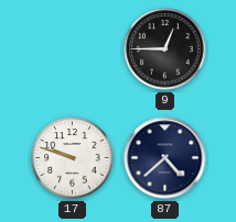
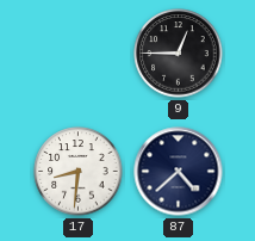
17: 9:48 -> 8:31 (79, 172)
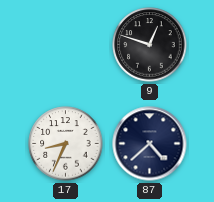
9: 12:45 -> 12:48 (150, 45)
17: 8:31 -> 8:34 (66, 144)
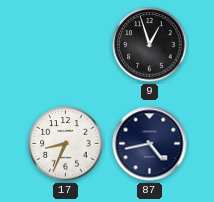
9: 12:48 -> 12:57 (150, 45)
87: 4:38 -> 4:43 (150, 144)
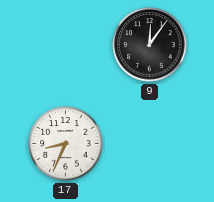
9: 12:57 -> 12:06 (150, 45)
87: 4:43 -> none (150, 144)
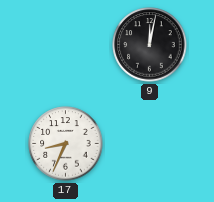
9: 12:06 -> 12:02 (150, 45)
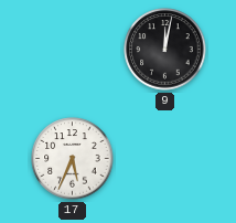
17: 8:34 -> 5:34 (73, 159)
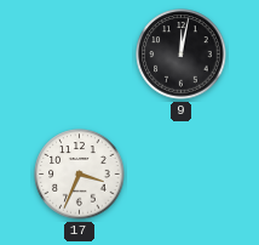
17: 5:34 -> 3:34 (80, 175)
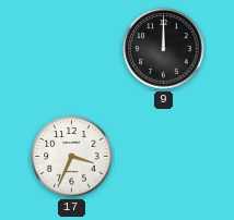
9: 12:02 -> 12:00 (164, 49)
